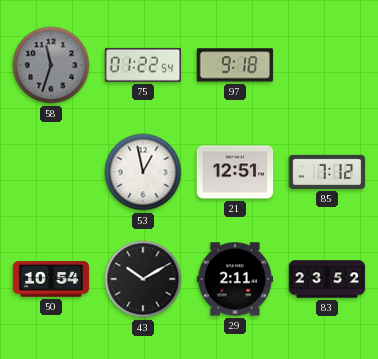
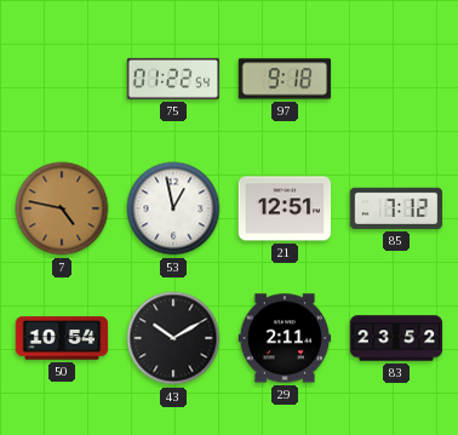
58: 11:33 -> none (51, 65)
7: none -> 4:47 (62, 208)
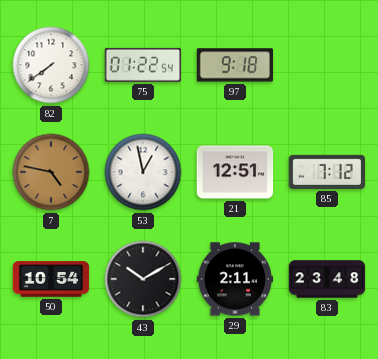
82: none -> 7:39 (51, 65)
83: 23:52 -> 23:48 (327, 279)
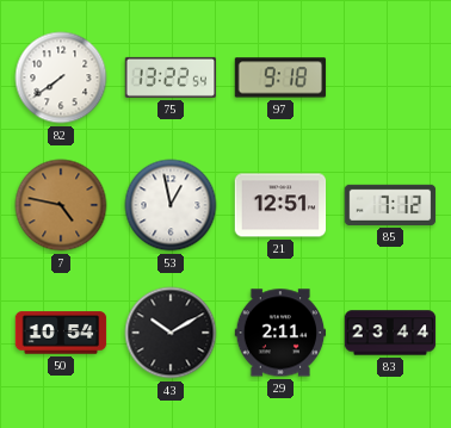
75: 01:22 -> 13:22 (171, 77)
83: 23:48 -> 23:44 (390, 333)
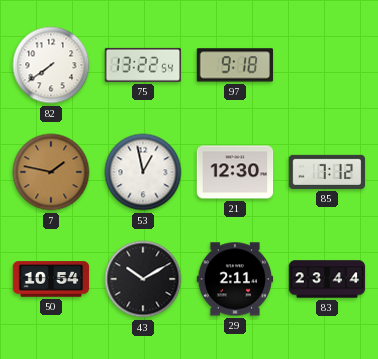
7: 4:47 -> 1:47 (51, 172)
21: 12:51 -> 12:30 (235, 172)
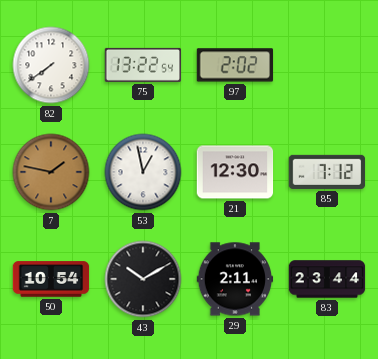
97: 9:18 -> 2:02 (235, 65)
